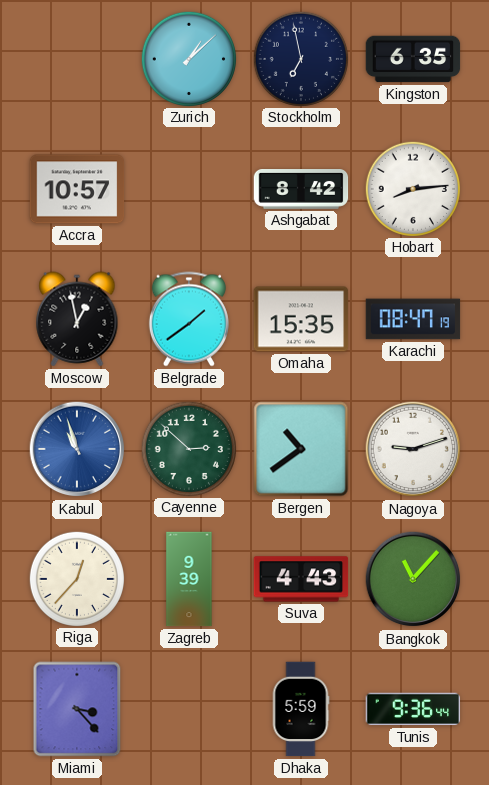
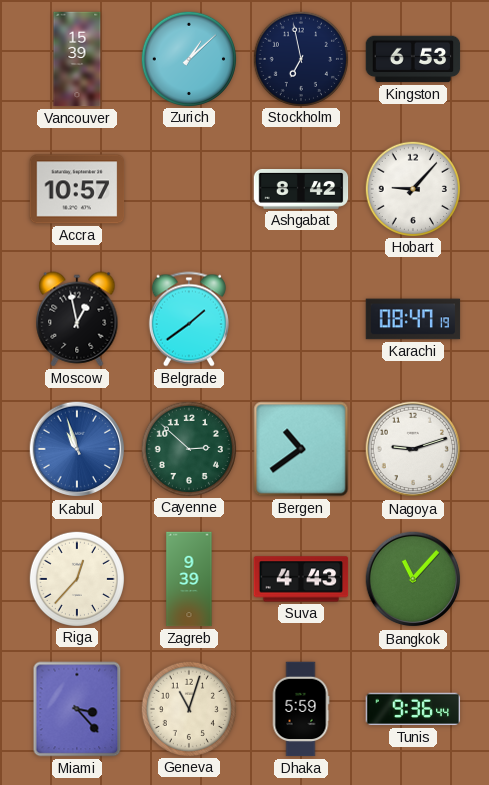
Vancouver: none -> 15:39 (77, 59)
Kingston: 6:35 -> 6:53 (413, 59)
Hobart: 8:14 -> 9:07 (412, 188)
Omaha: 15:35 -> none (301, 319)
Geneva: none -> 11:03 (188, 708)
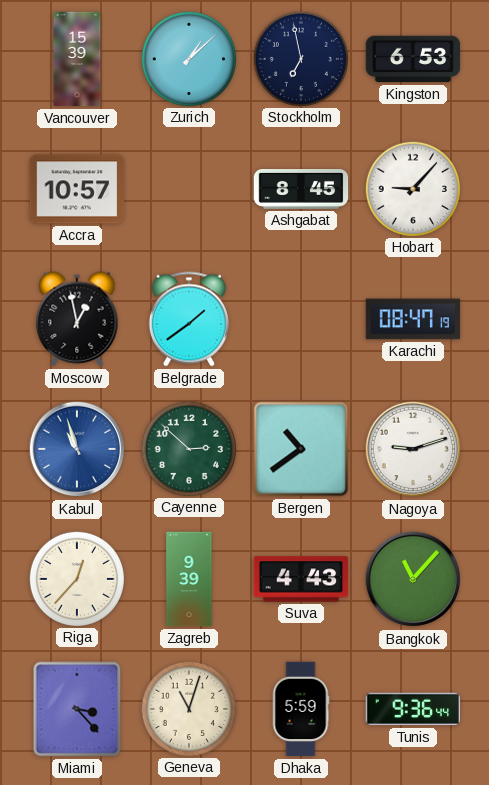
Ashgabat: 8:42 -> 8:45 (301, 190)
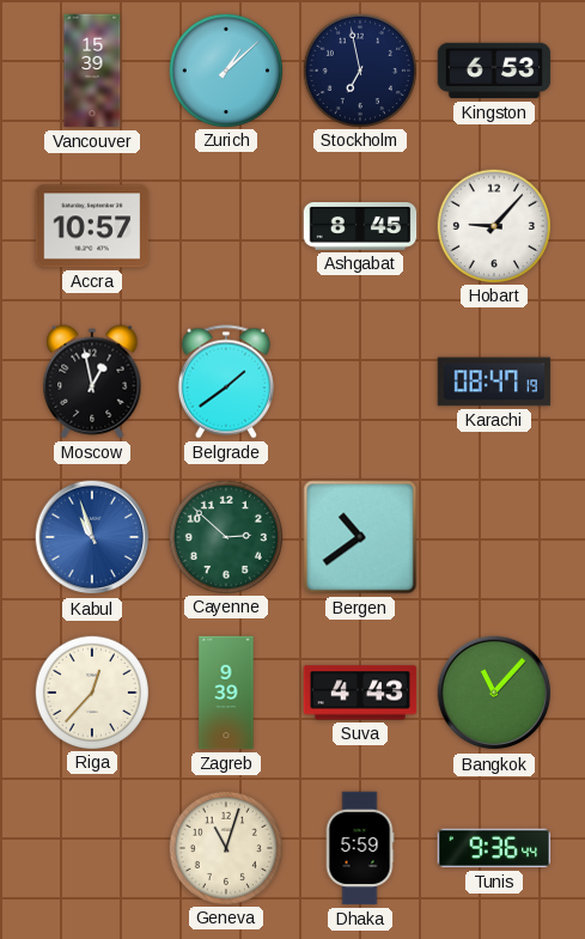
Nagoya: 9:12 -> none (413, 449)
Miami: 3:23 -> none (77, 709)
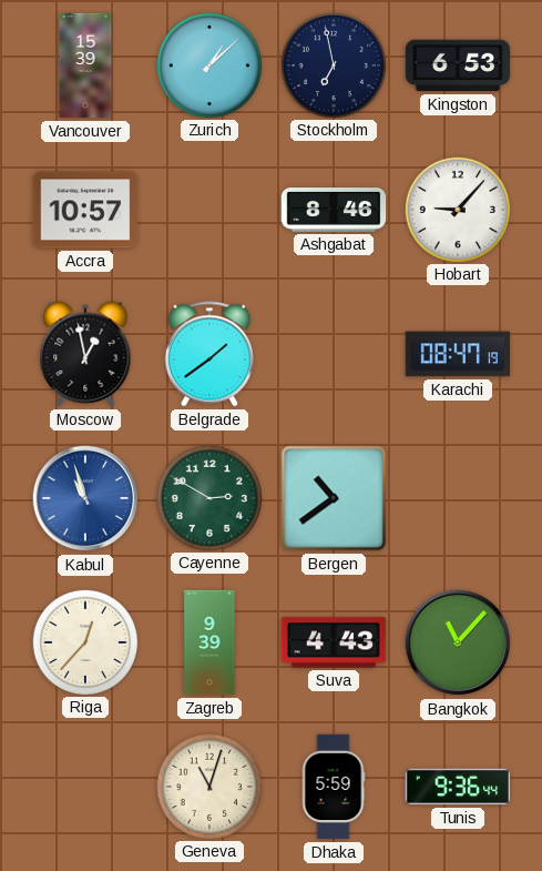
Ashgabat: 8:45 -> 8:46 (334, 211)
Cayenne: 2:52 -> 2:50 (208, 497)
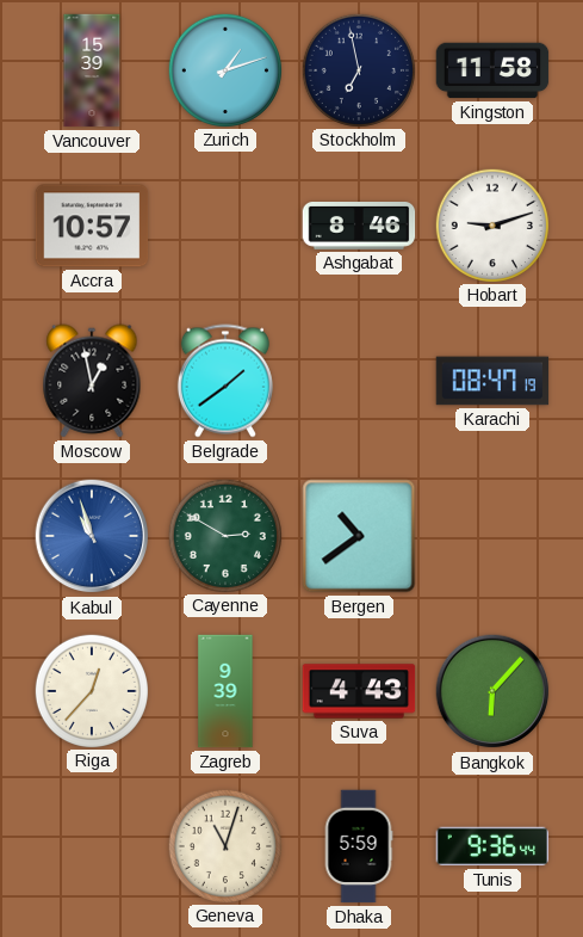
Zurich: 1:08 -> 1:12 (224, 69)
Kingston: 6:53 -> 11:58 (492, 70)
Hobart: 9:07 -> 9:12 (491, 224)
Bangkok: 11:07 -> 6:07 (492, 691)
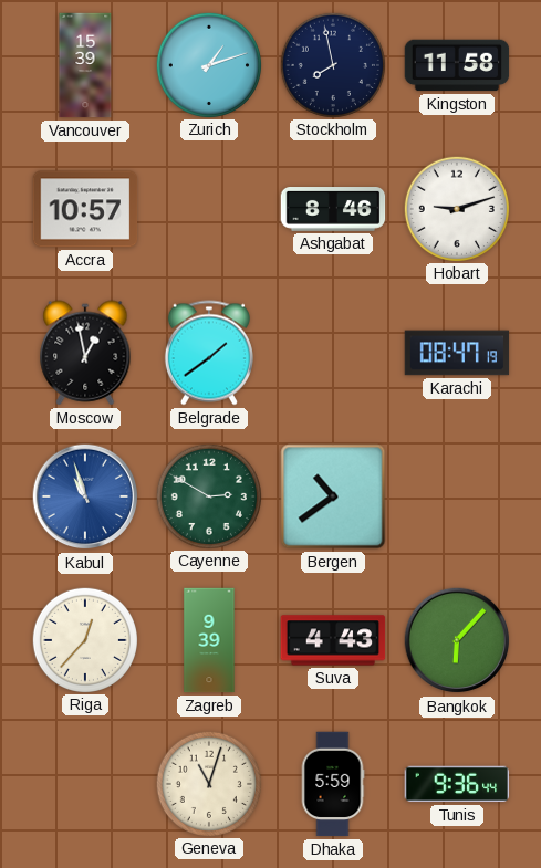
Stockholm: 6:58 -> 7:58 (332, 64)
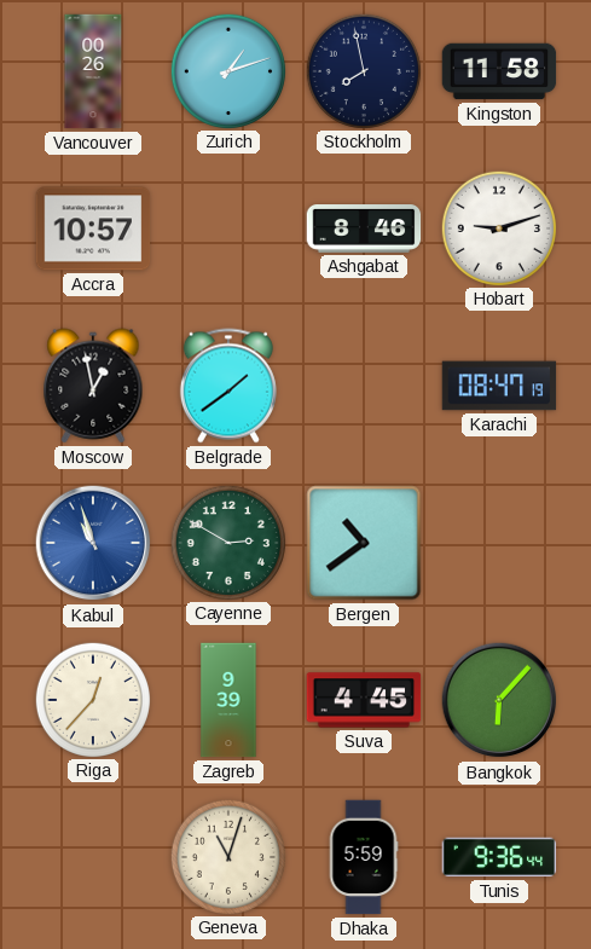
Vancouver: 15:39 -> 00:26 (93, 71)
Suva: 4:43 -> 4:45 (364, 700)
